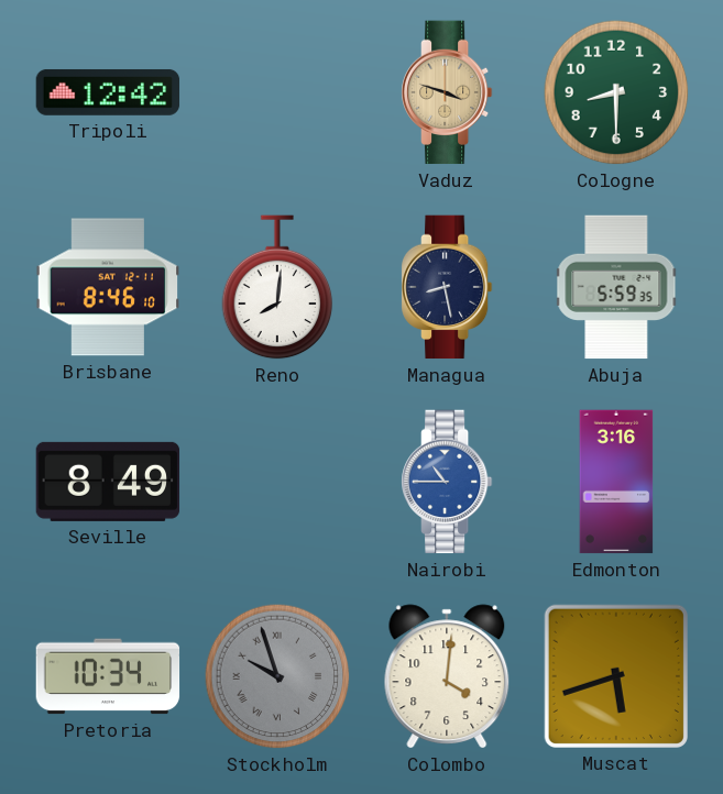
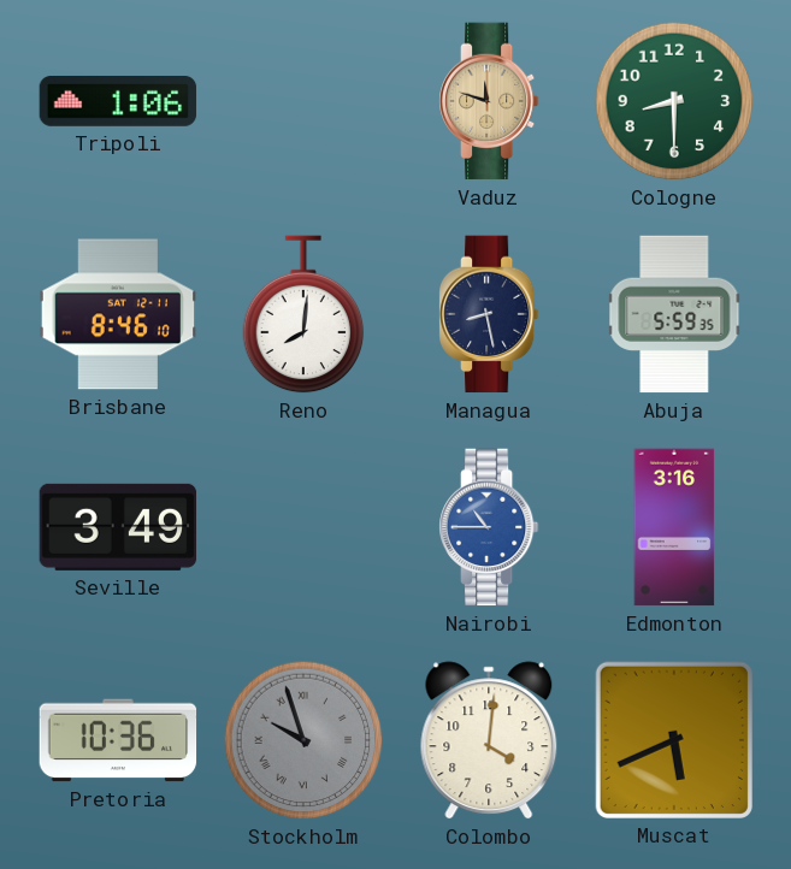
Tripoli: 12:42 -> 1:06 (118, 101)
Vaduz: 3:48 -> 11:48 (489, 101)
Seville: 8:49 -> 3:49 (118, 527)
Pretoria: 10:34 -> 10:36 (118, 740)
Muscat: 5:42 -> 5:41 (673, 739)
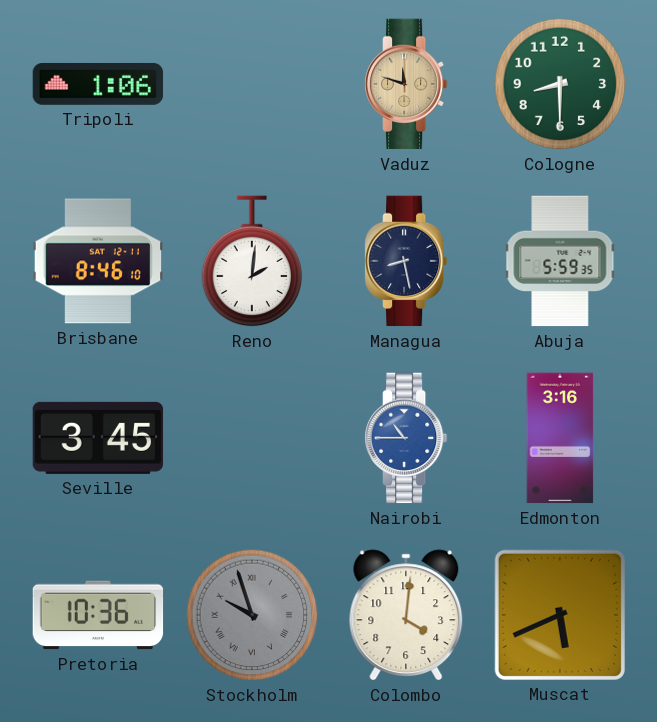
Reno: 8:01 -> 2:01 (252, 261)
Seville: 3:49 -> 3:45 (98, 438)
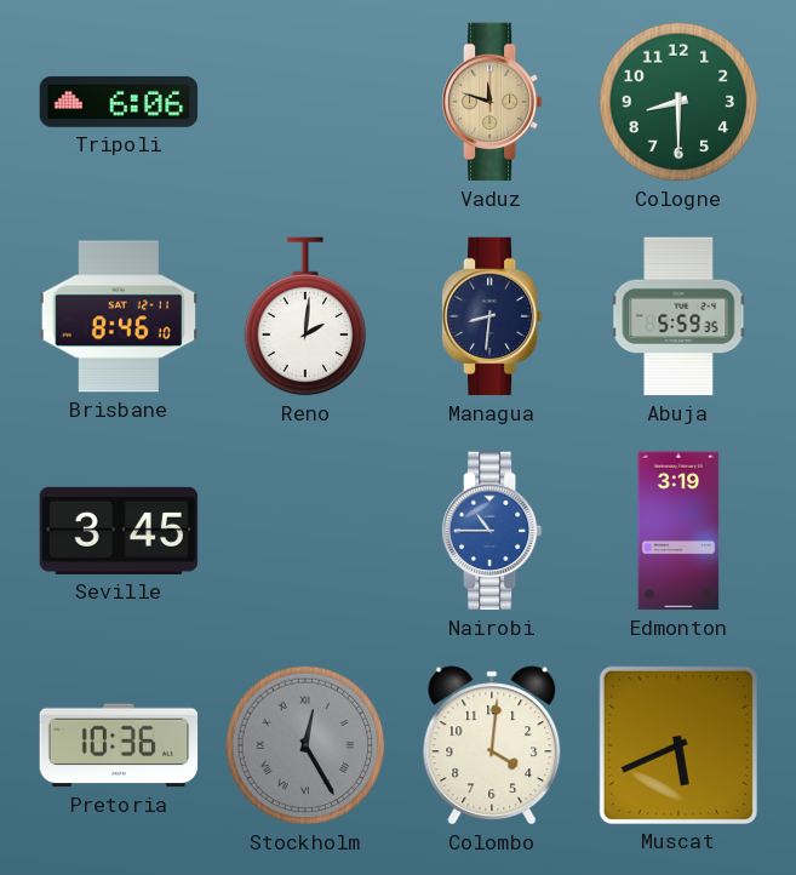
Tripoli: 1:06 -> 6:06 (119, 102)
Managua: 8:28 -> 8:31 (492, 316)
Edmonton: 3:16 -> 3:19 (678, 531)
Stockholm: 9:57 -> 12:25 (305, 745)
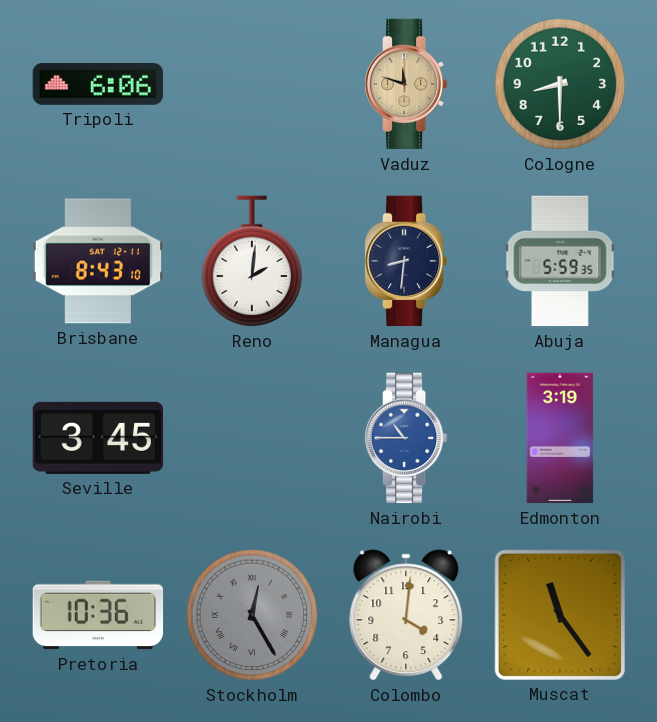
Brisbane: 8:46 -> 8:43 (98, 261)
Muscat: 5:41 -> 11:24 (559, 614)
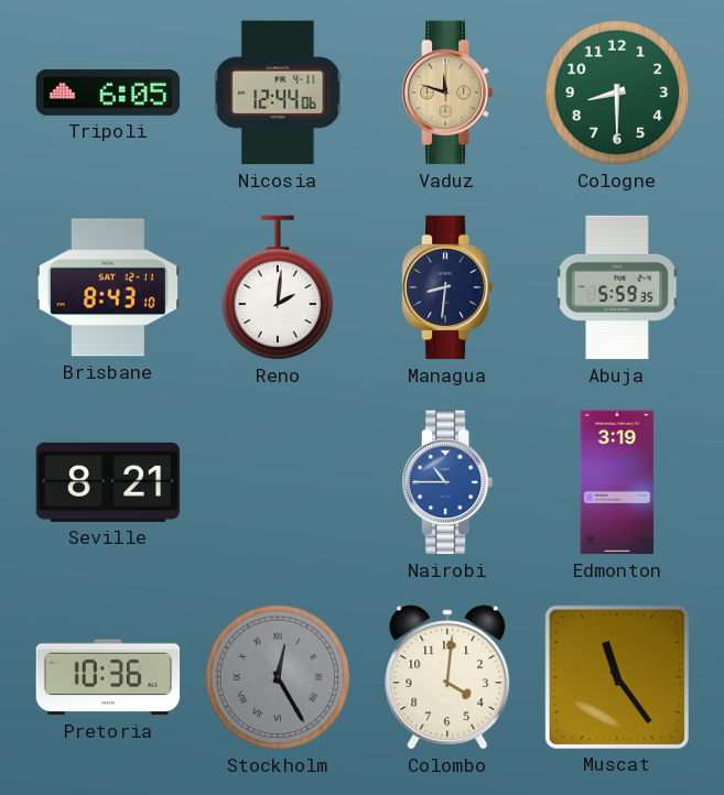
Tripoli: 6:06 -> 6:05 (108, 92)
Nicosia: none -> 12:44 (278, 92)
Seville: 3:45 -> 8:21 (108, 482)
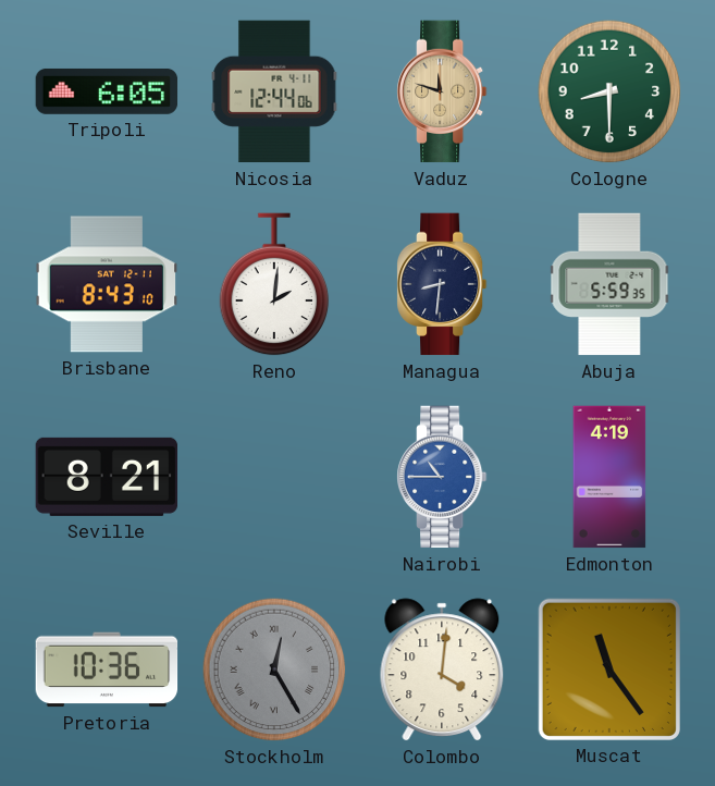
Edmonton: 3:19 -> 4:19 (609, 477)
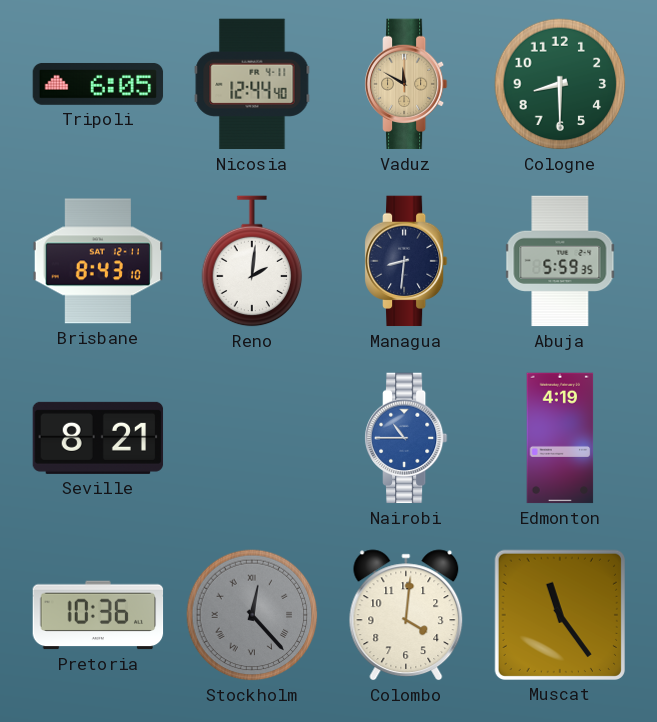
Nicosia: 12:44:06 -> 12:44:40 (252, 84)
Vaduz: 11:48 -> 11:50 (406, 84)
Stockholm: 12:25 -> 12:23 (252, 615)
